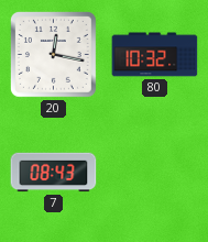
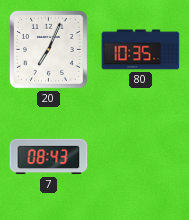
20: 12:17 -> 7:04 (48, 49)
80: 10:32 -> 10:35 (141, 50)
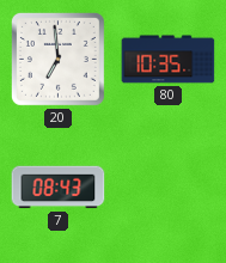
20: 7:04 -> 6:59 (57, 59)
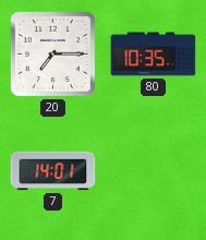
20: 6:59 -> 7:15 (52, 53)
7: 08:43 -> 14:01 (53, 171)
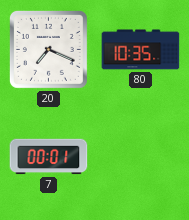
20: 7:15 -> 7:19 (48, 49)
7: 14:01 -> 00:01 (49, 157)
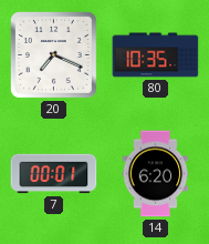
14: none -> 6:20 (156, 174)
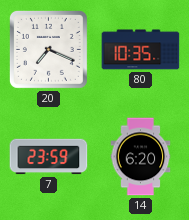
7: 00:01 -> 23:59 (49, 157)
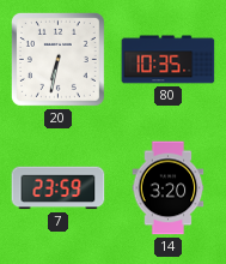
20: 7:19 -> 6:32 (57, 59)
14: 6:20 -> 3:20 (169, 188)
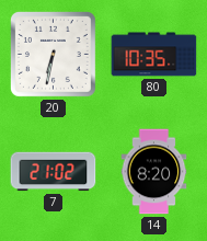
7: 23:59 -> 21:02 (54, 172)
14: 3:20 -> 8:20 (154, 172)
